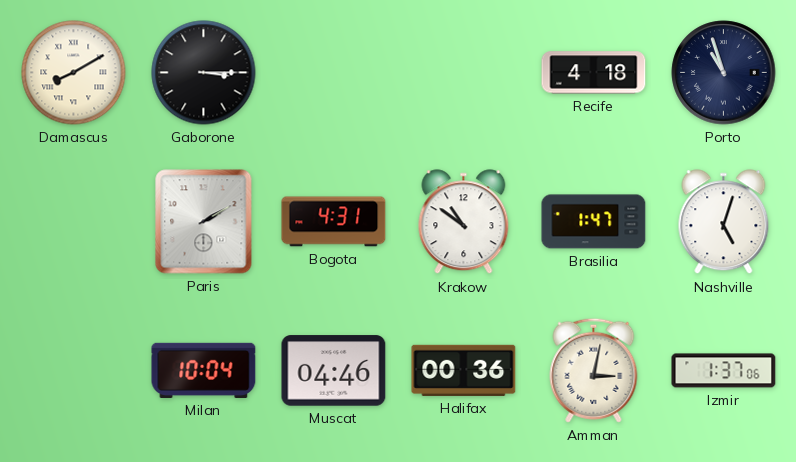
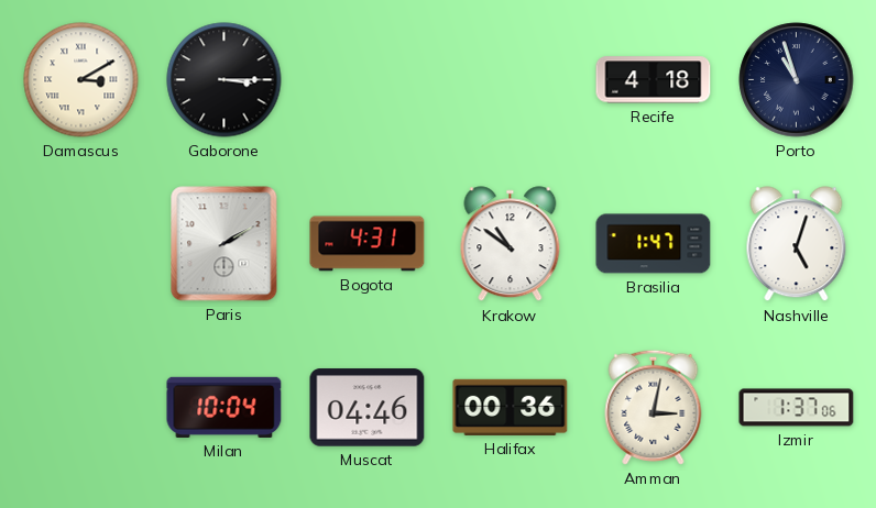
Damascus: 8:10 -> 3:10 (81, 80)
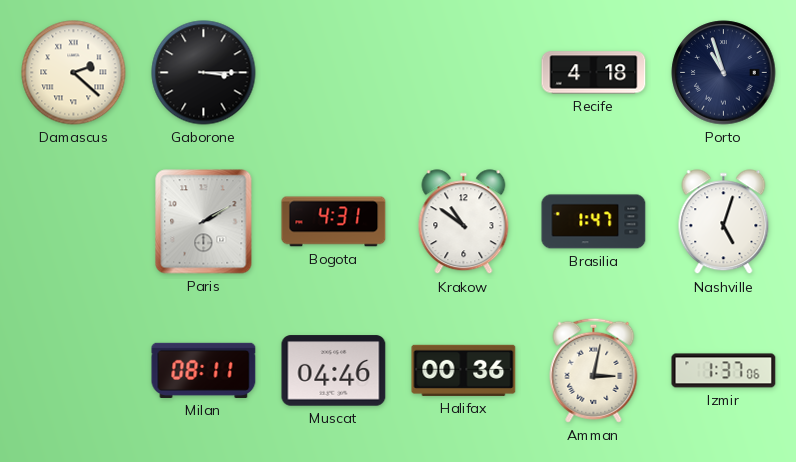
Damascus: 3:10 -> 2:22 (74, 73)
Milan: 10:04 -> 08:11 (204, 370)
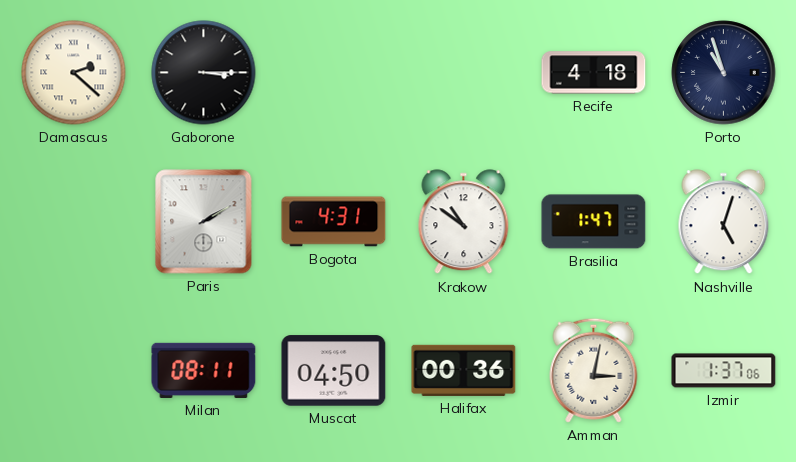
Muscat: 04:46 -> 04:50 (334, 371)
